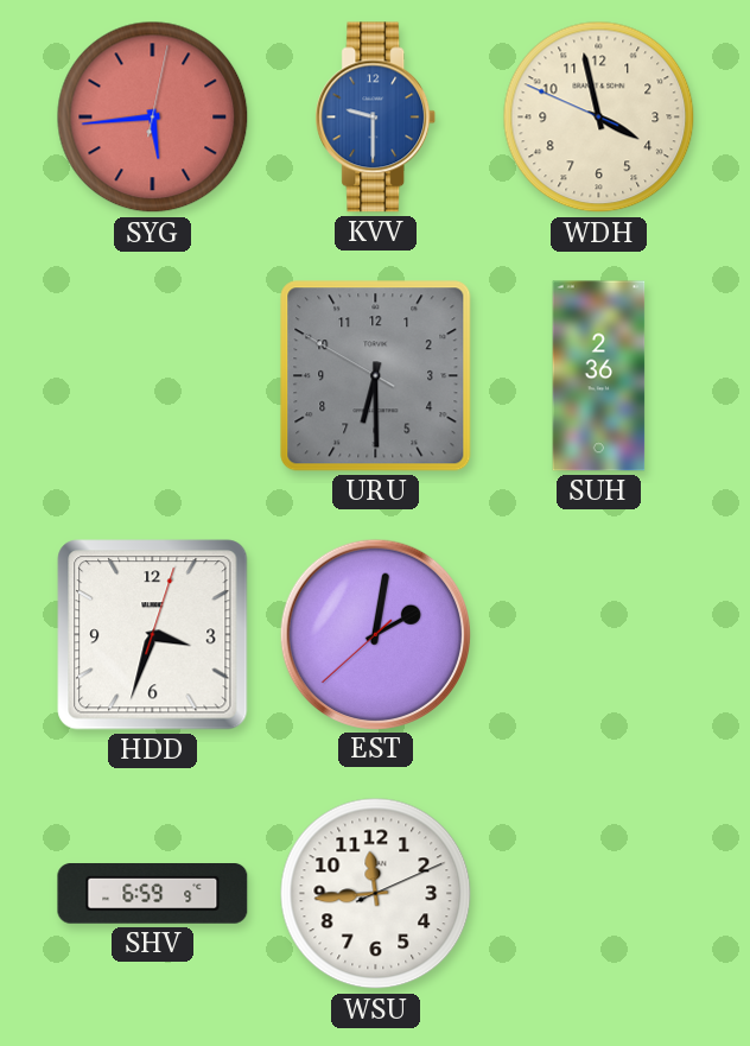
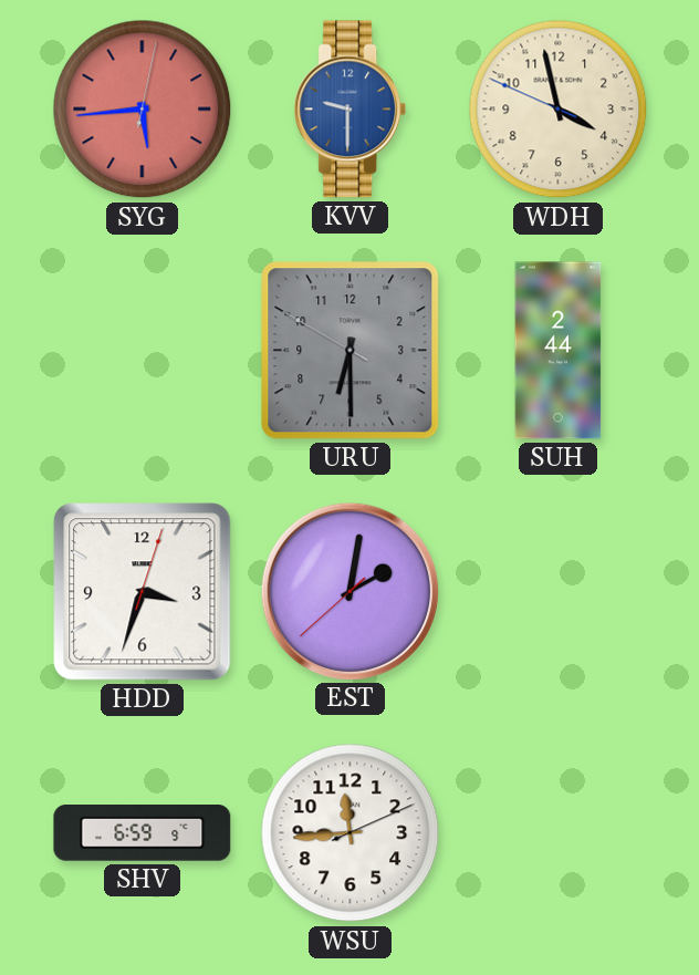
SUH: 2:36 -> 2:44 (559, 351)
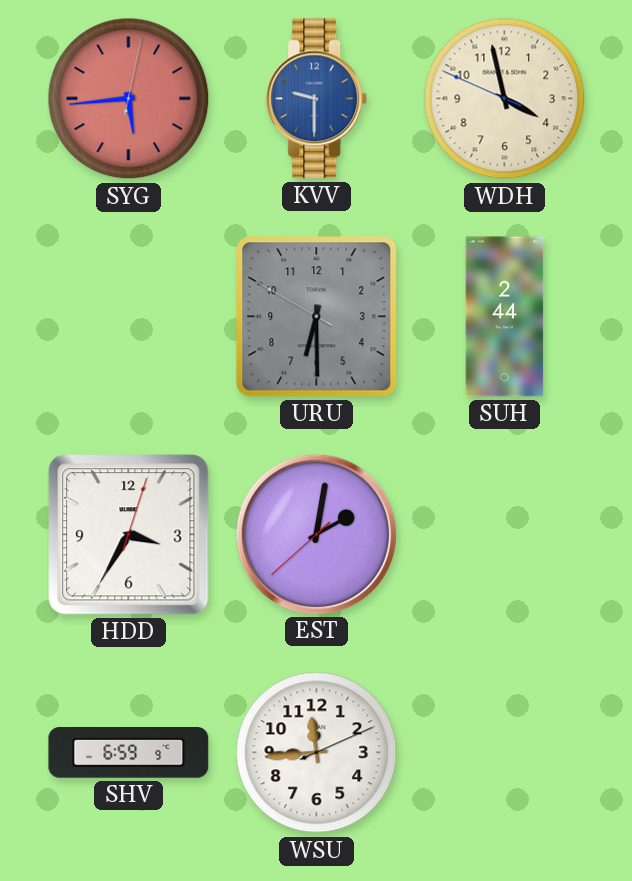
HDD: 3:33 -> 3:35 (129, 535)
